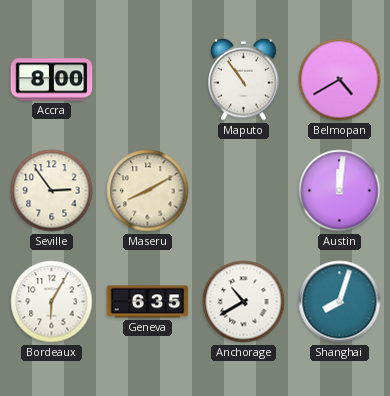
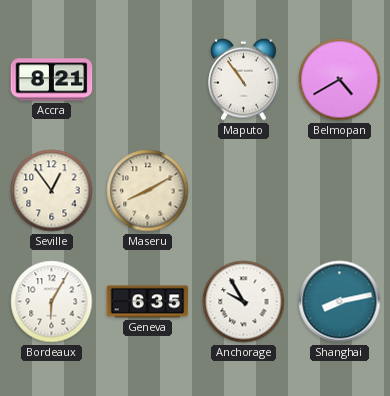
Accra: 8:00 -> 8:21 (52, 80)
Seville: 2:54 -> 12:54 (52, 191)
Austin: 12:01 -> none (340, 191)
Anchorage: 10:40 -> 9:55 (244, 302)
Shanghai: 8:03 -> 8:13 (340, 302)
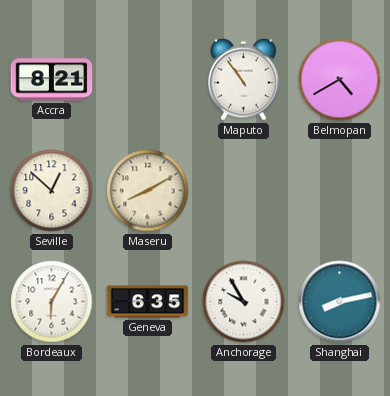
Seville: 12:54 -> 12:52 (52, 191)
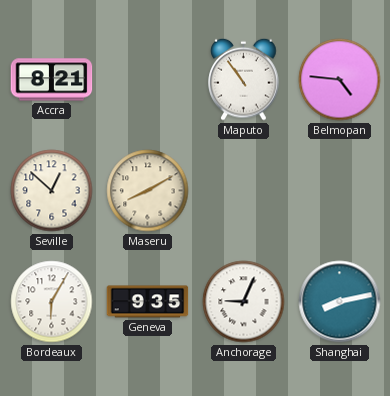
Belmopan: 4:40 -> 4:46 (340, 80)
Geneva: 6:35 -> 9:35 (148, 302)
Anchorage: 9:55 -> 9:04 (244, 302)
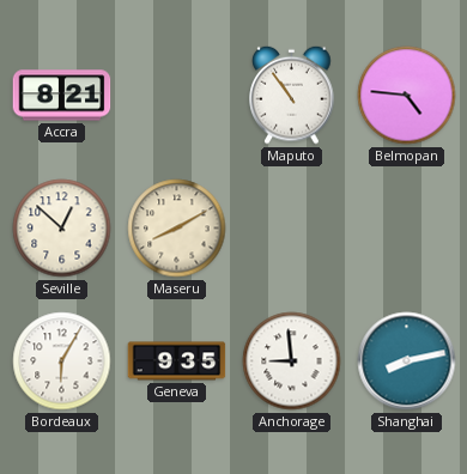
Anchorage: 9:04 -> 8:59 (292, 361)
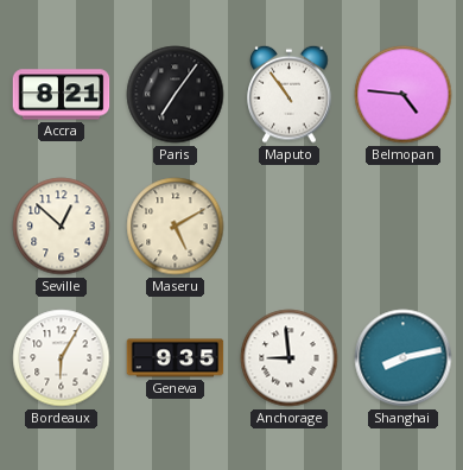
Paris: none -> 7:06 (176, 95)
Maseru: 8:10 -> 5:10 (176, 227)
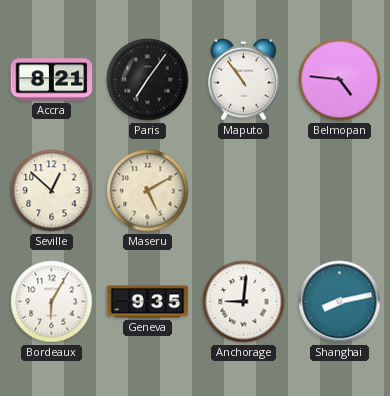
Anchorage: 8:59 -> 9:01 (244, 302)
